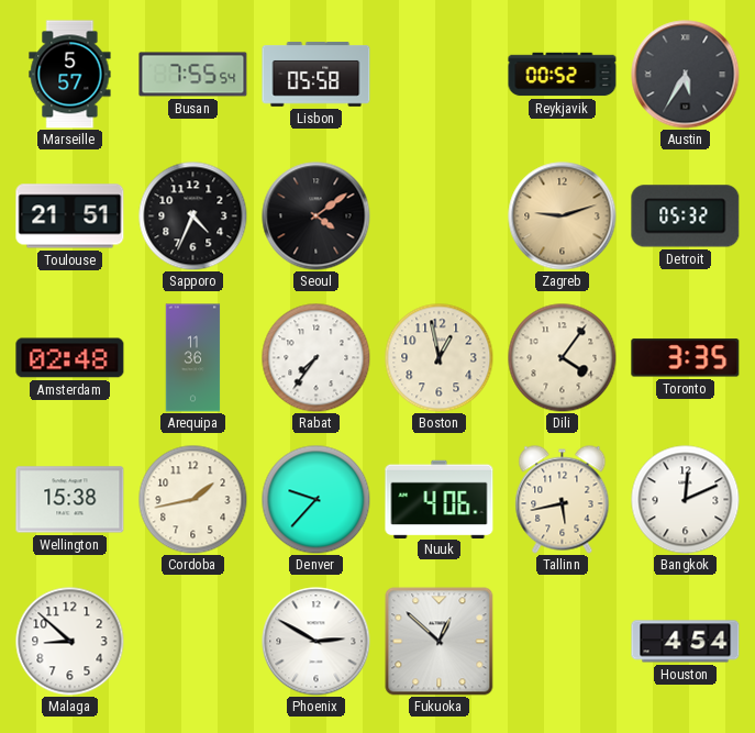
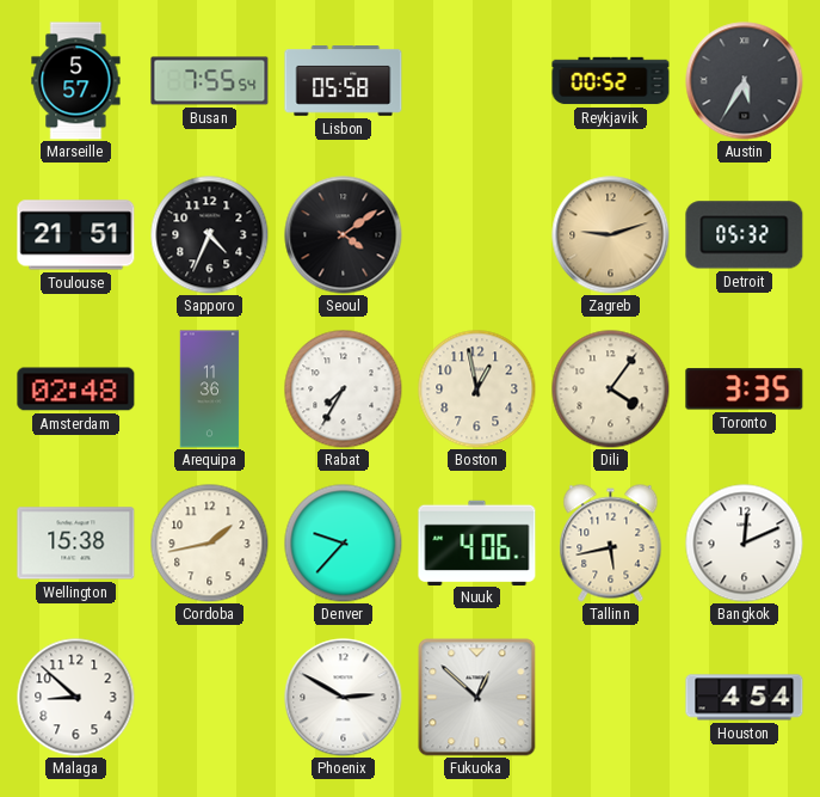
Rabat: 7:36 -> 7:35 (344, 390)
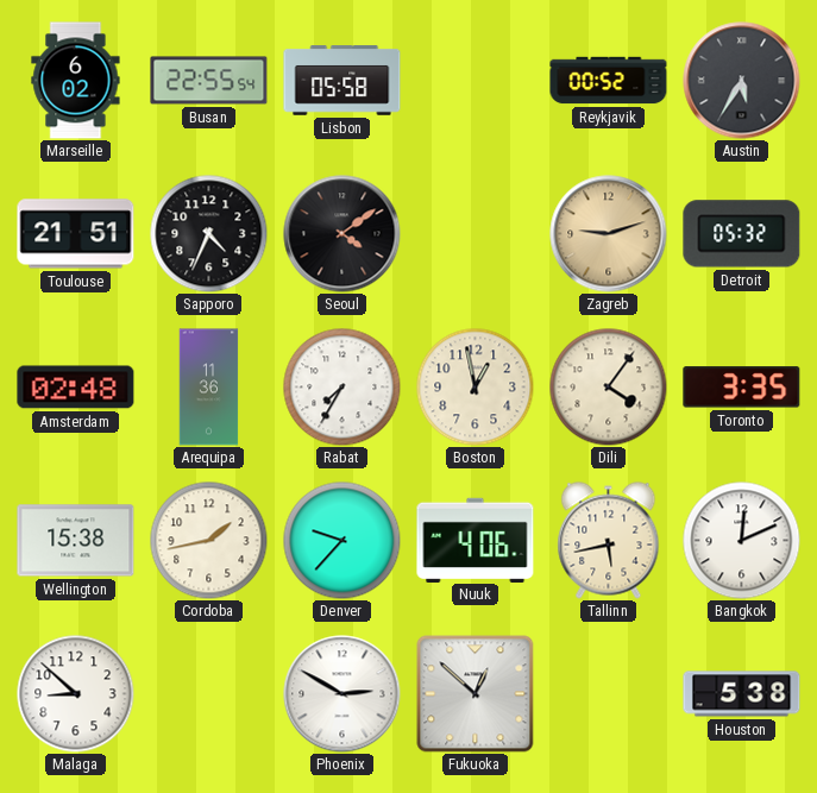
Marseille: 5:57 -> 6:02 (76, 81)
Busan: 7:55 -> 22:55 (209, 81)
Houston: 4:54 -> 5:38 (742, 694)
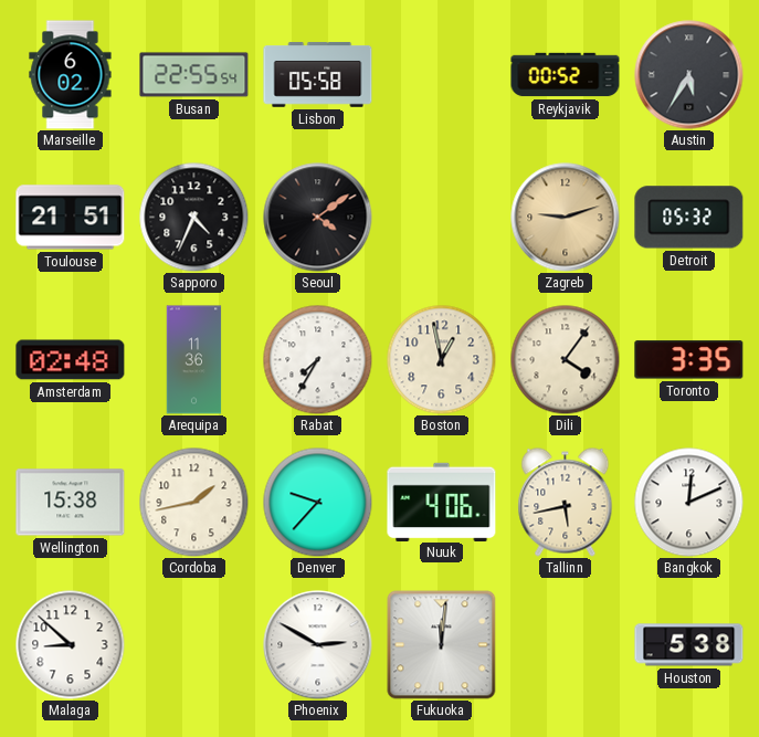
Fukuoka: 12:52 -> 12:01 (442, 645)
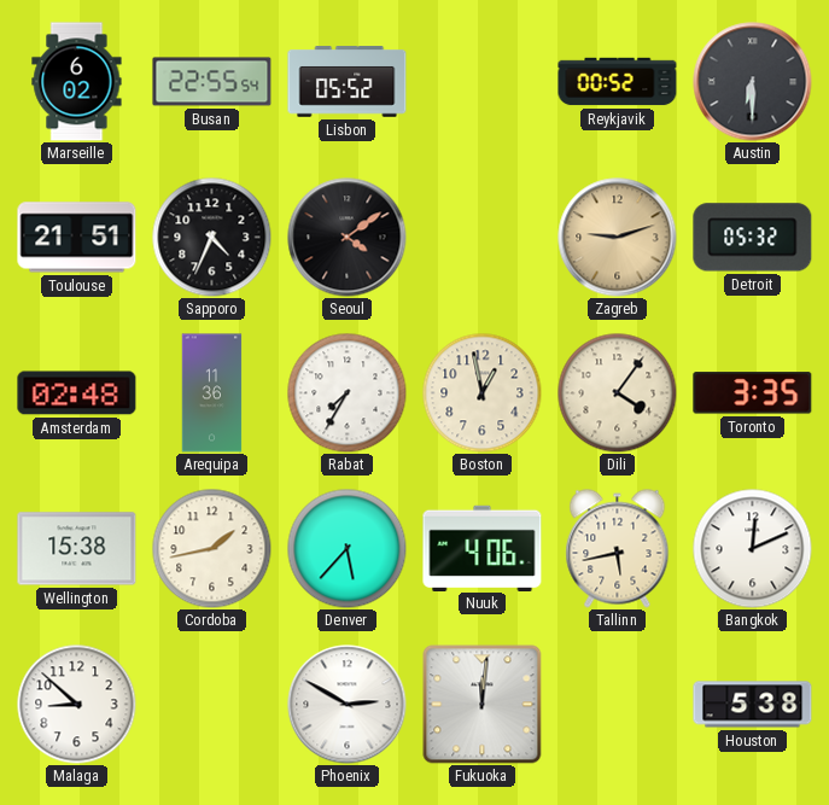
Lisbon: 05:58 -> 05:52 (348, 82)
Austin: 5:35 -> 6:30 (753, 82)
Denver: 9:37 -> 5:37 (348, 549)
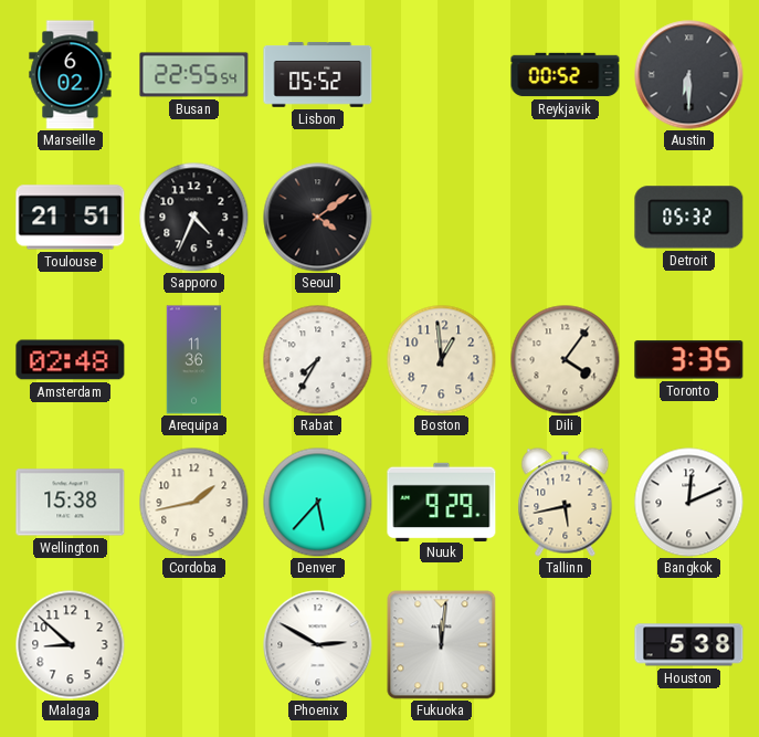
Zagreb: 9:12 -> none (618, 238)
Boston: 12:58 -> 12:59 (442, 360)
Nuuk: 4:06 -> 9:29 (442, 502)
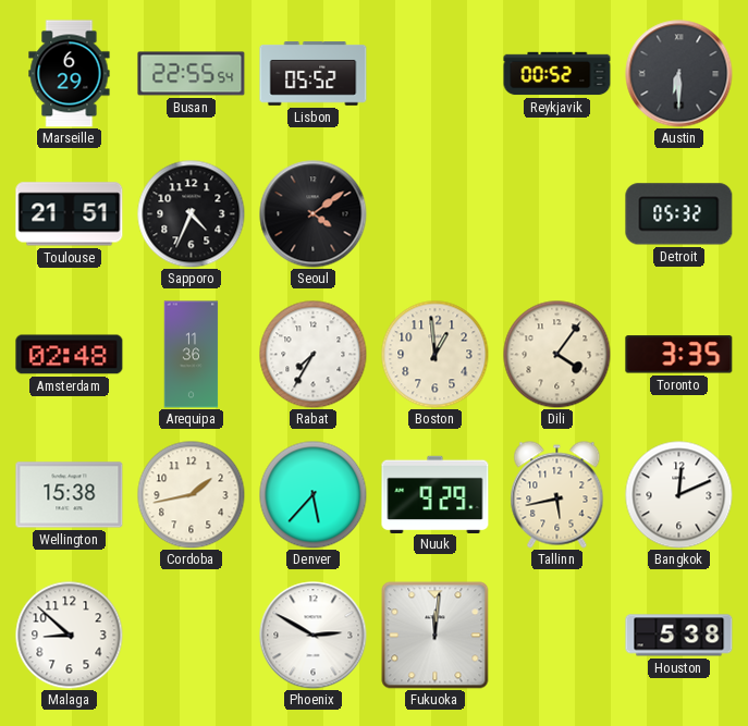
Marseille: 6:02 -> 6:29 (70, 74)
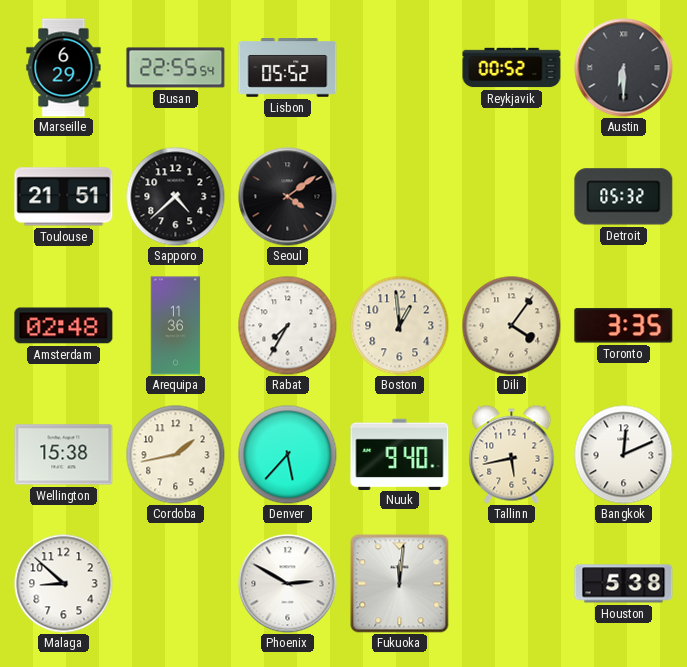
Sapporo: 4:34 -> 4:38 (176, 197)
Nuuk: 9:29 -> 9:40 (400, 454)
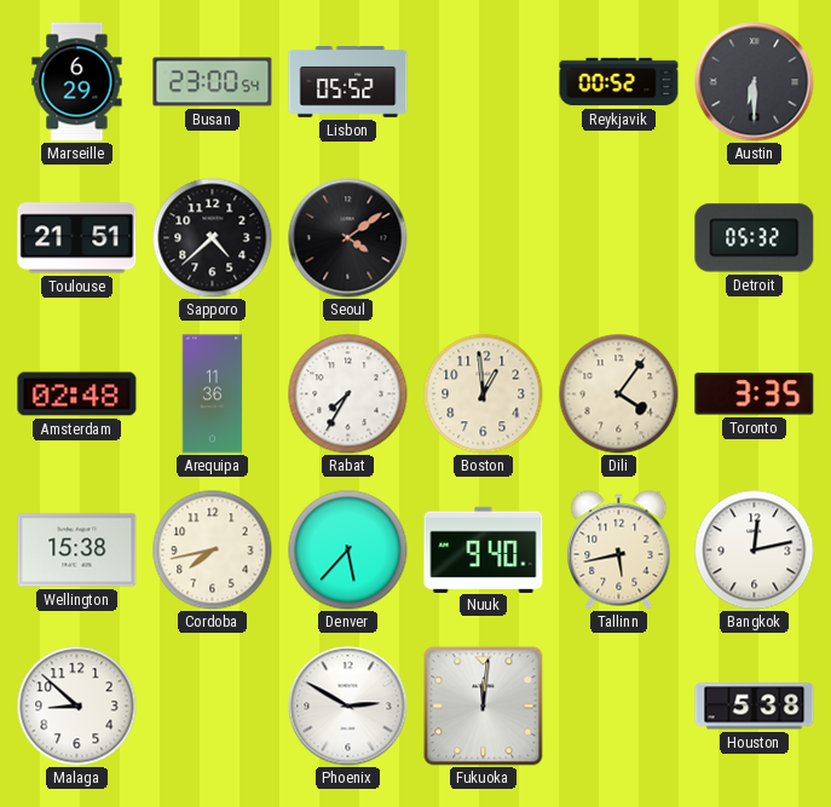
Busan: 22:55 -> 23:00 (213, 82)
Cordoba: 1:43 -> 7:43 (213, 551)
Bangkok: 12:11 -> 12:13 (755, 551)
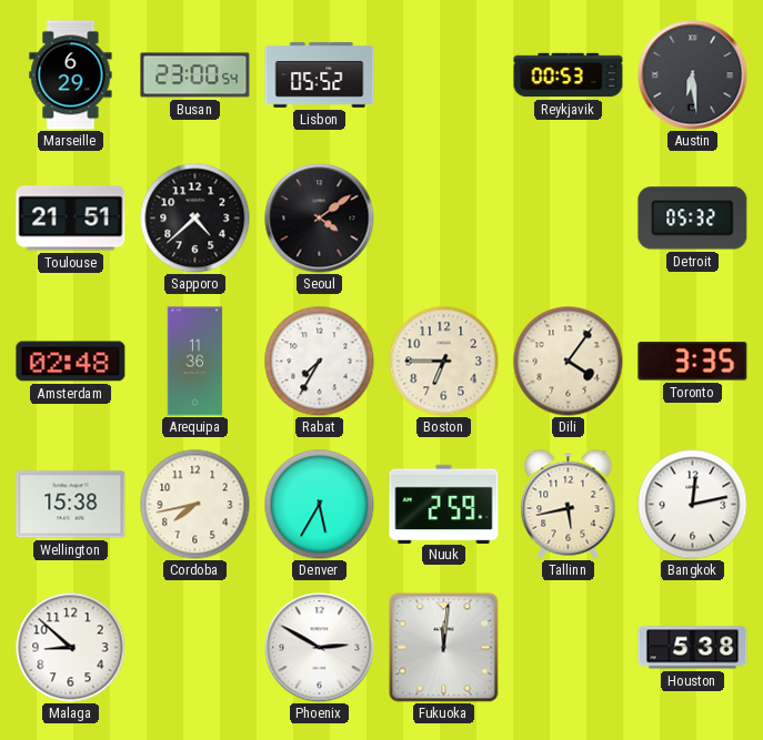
Reykjavik: 00:52 -> 00:53 (569, 75)
Austin: 6:30 -> 6:29 (693, 75)
Boston: 12:59 -> 6:45 (444, 362)
Denver: 5:37 -> 5:35 (320, 505)
Nuuk: 9:40 -> 2:59 (444, 504)
